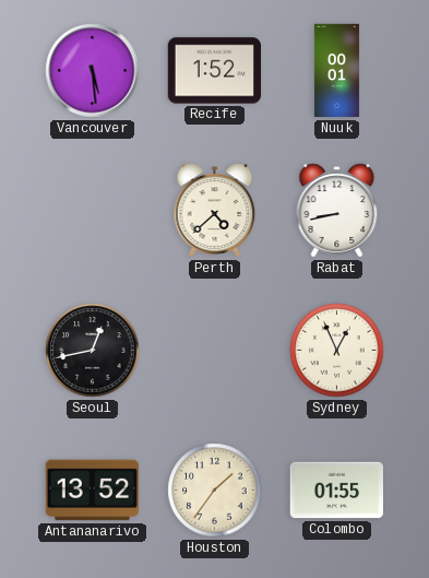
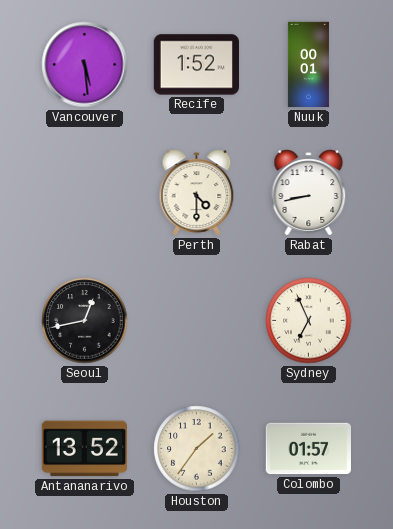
Perth: 4:38 -> 4:30 (197, 193)
Sydney: 12:56 -> 6:56 (309, 321)
Colombo: 01:55 -> 01:57 (309, 449)
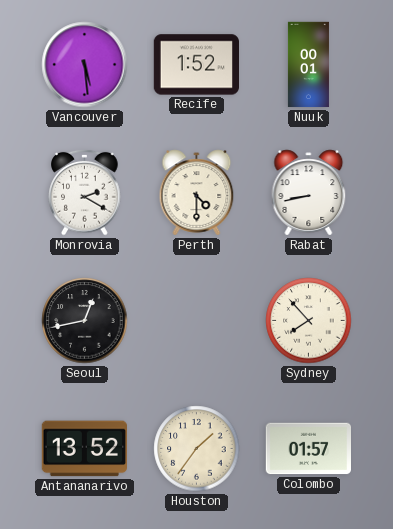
Monrovia: none -> 2:20 (85, 192)
Sydney: 6:56 -> 7:53 (309, 321)
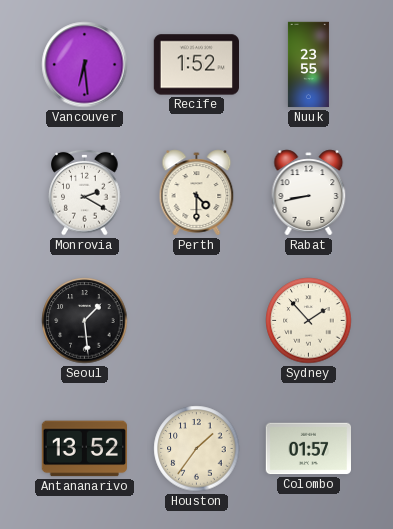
Vancouver: 5:29 -> 6:29 (85, 65)
Nuuk: 00:01 -> 23:55 (308, 65)
Seoul: 12:43 -> 1:29 (85, 321)
Sydney: 7:53 -> 1:53 (309, 321)
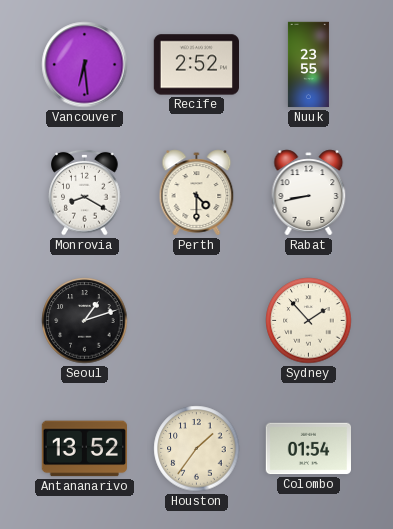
Recife: 1:52 -> 2:52 (197, 65)
Monrovia: 2:20 -> 8:20 (85, 192)
Seoul: 1:29 -> 1:12 (85, 321)
Colombo: 01:57 -> 01:54 (309, 449)
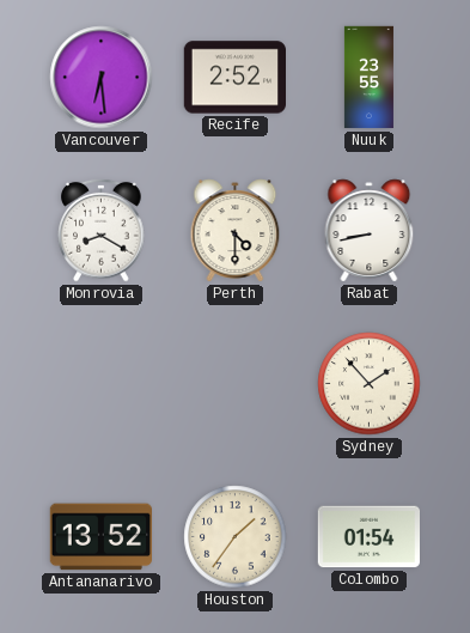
Seoul: 1:12 -> none (85, 321)
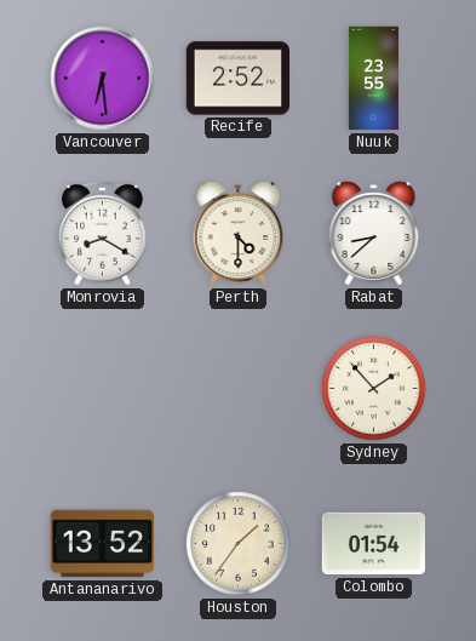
Rabat: 8:43 -> 8:38 (374, 234)
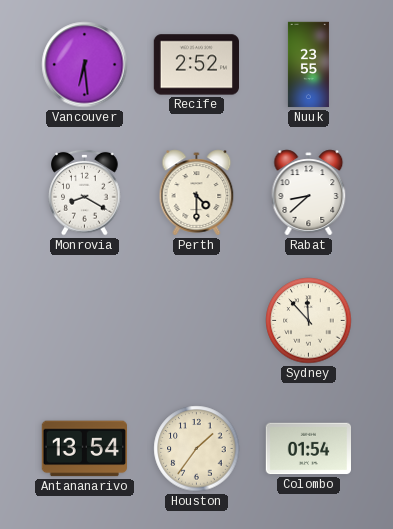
Sydney: 1:53 -> 11:53 (309, 321)
Antananarivo: 13:52 -> 13:54 (84, 449)
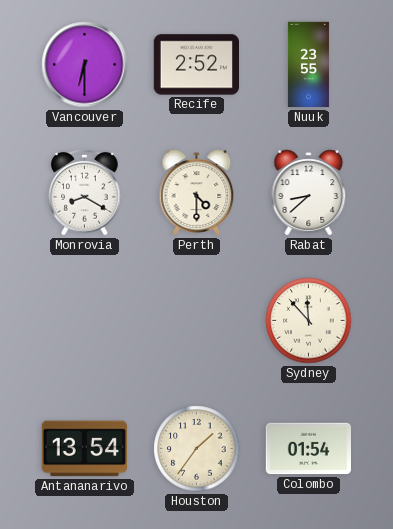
Vancouver: 6:29 -> 6:30 (85, 65)
